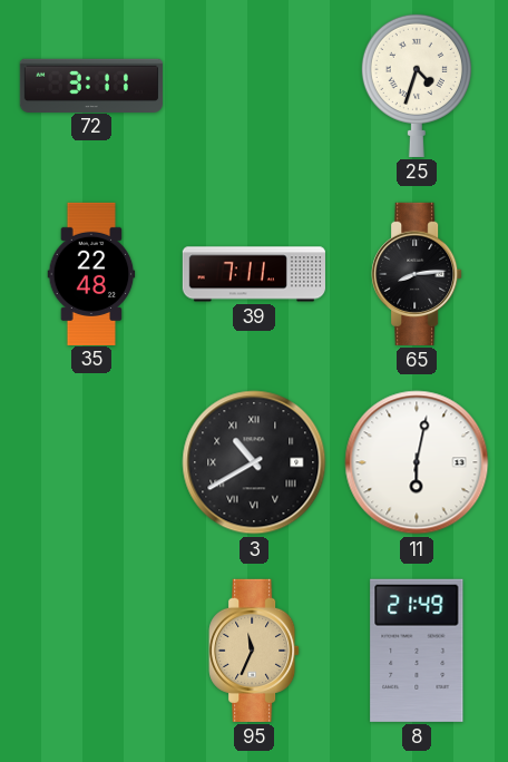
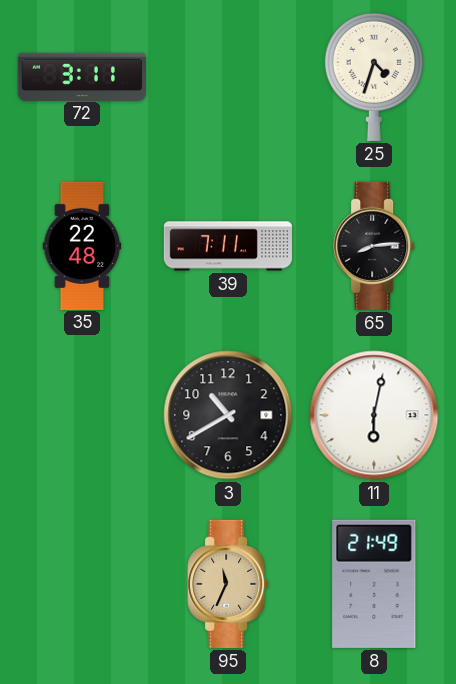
3 numerals: Roman -> Arabic (228, 415)
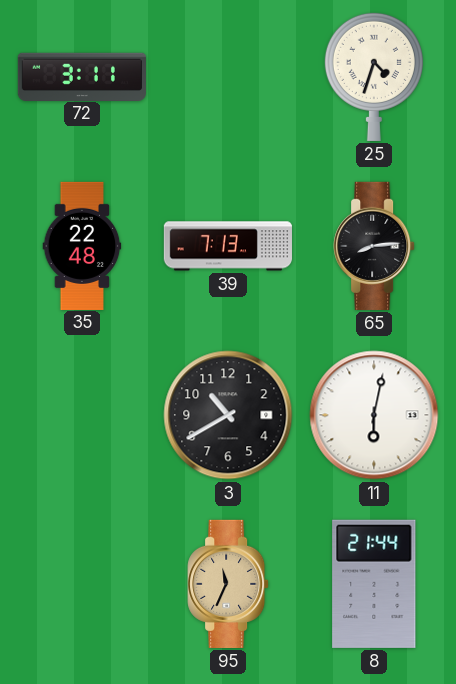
39: 7:11 -> 7:13 (228, 246)
8: 21:49 -> 21:44 (374, 584)
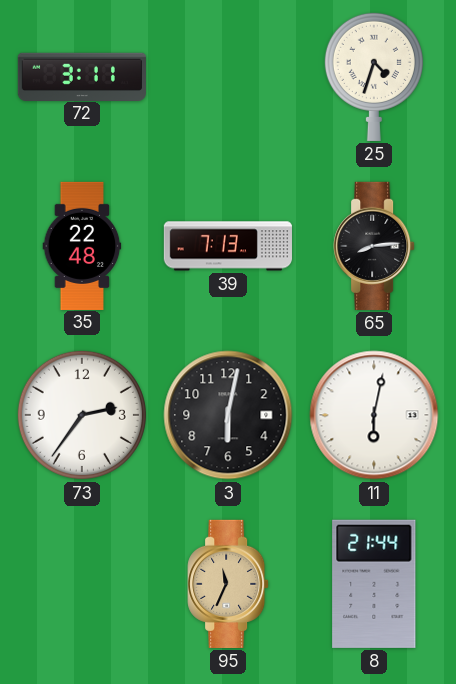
73: none -> 2:36 (82, 415)
3: 10:40 -> 6:02 (228, 415)
